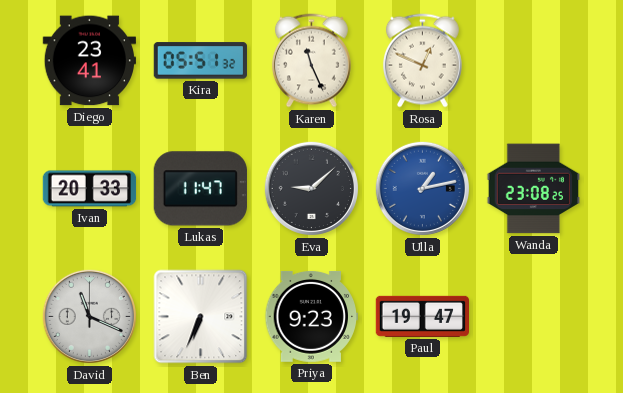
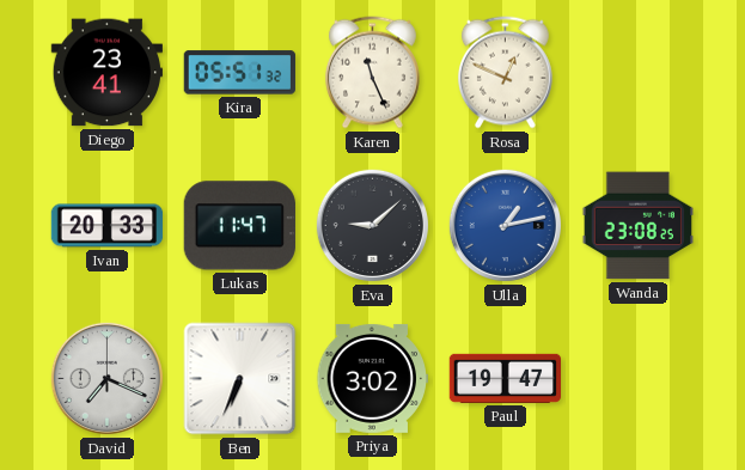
David: 11:19 -> 7:19 (106, 378)
Priya: 9:23 -> 3:02 (372, 378)
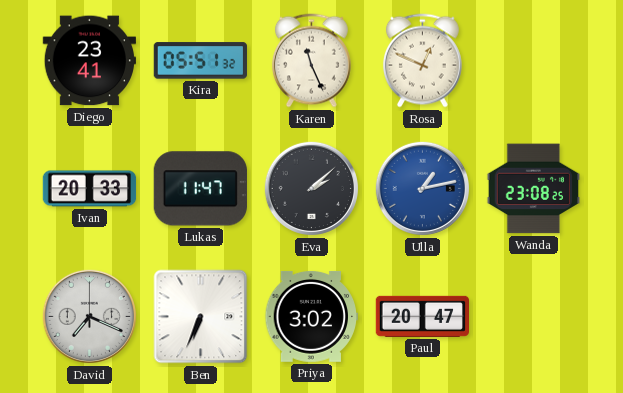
Eva: 9:08 -> 2:08 (311, 188)
Paul: 19:47 -> 20:47 (422, 316)
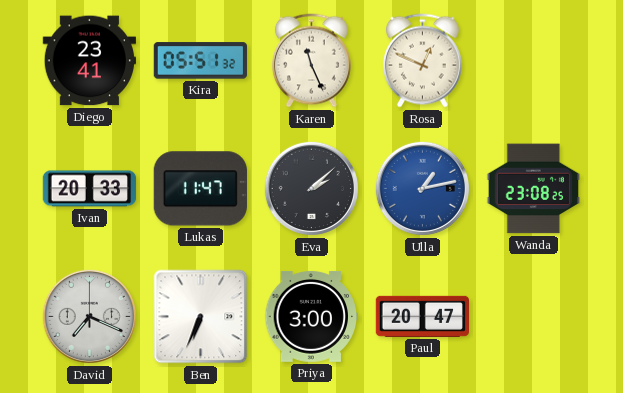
Priya: 3:02 -> 3:00 (311, 316)
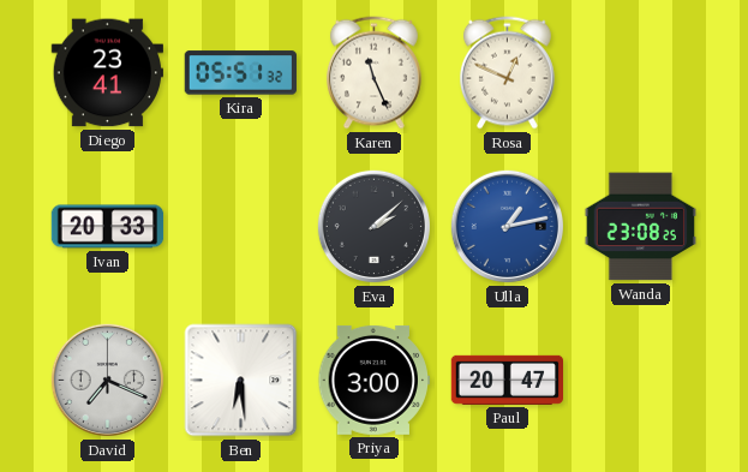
Lukas: 11:47 -> none (200, 189)
Ben: 6:34 -> 6:29 (241, 381)
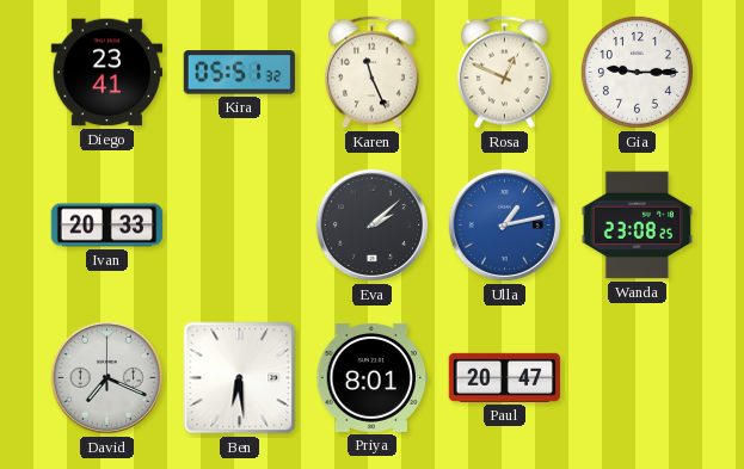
Gia: none -> 9:15 (637, 72)
Priya: 3:00 -> 8:01 (371, 377)
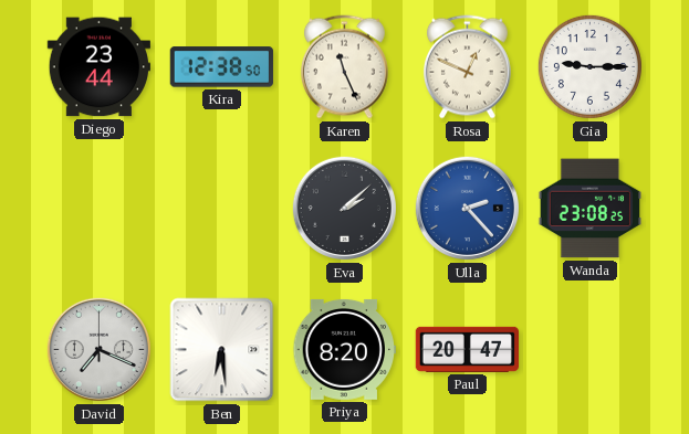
Diego: 23:41 -> 23:44 (98, 67)
Kira: 05:51 -> 12:38 (221, 67)
Ivan: 20:33 -> none (107, 226)
Ulla: 1:13 -> 2:23 (467, 208)
Priya: 8:01 -> 8:20 (344, 349)
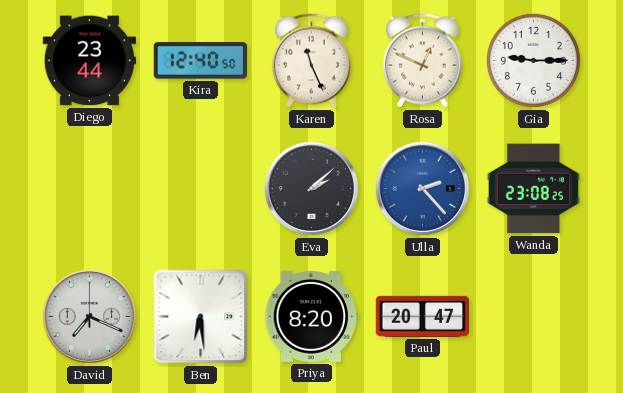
Kira: 12:38 -> 12:40 (200, 61)
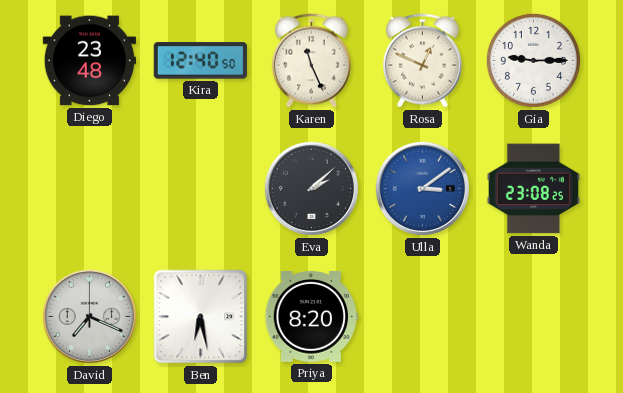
Diego: 23:44 -> 23:48 (89, 61)
Ulla: 2:23 -> 3:09 (422, 188)
Ben: 6:29 -> 6:28 (201, 317)
Paul: 20:47 -> none (422, 316)
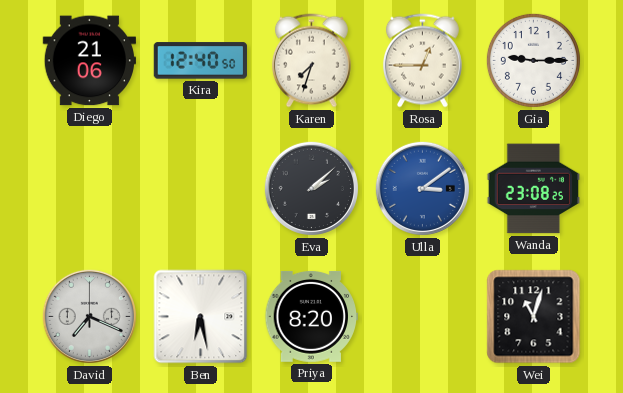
Diego: 23:48 -> 21:06 (89, 61)
Karen: 11:26 -> 7:33 (311, 61)
Rosa: 12:49 -> 12:45 (422, 61)
Wei: none -> 11:03 (534, 317)
